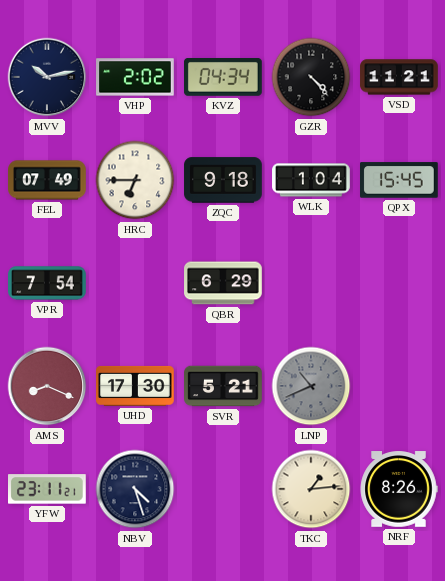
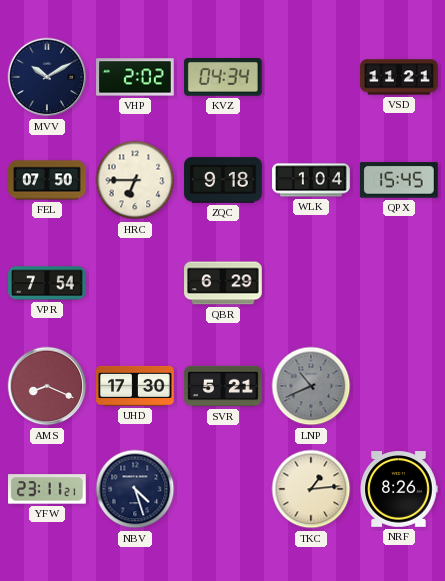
MVV: 10:13 -> 10:10 (47, 77)
GZR: 4:23 -> none (311, 77)
FEL: 07:49 -> 07:50 (47, 180)
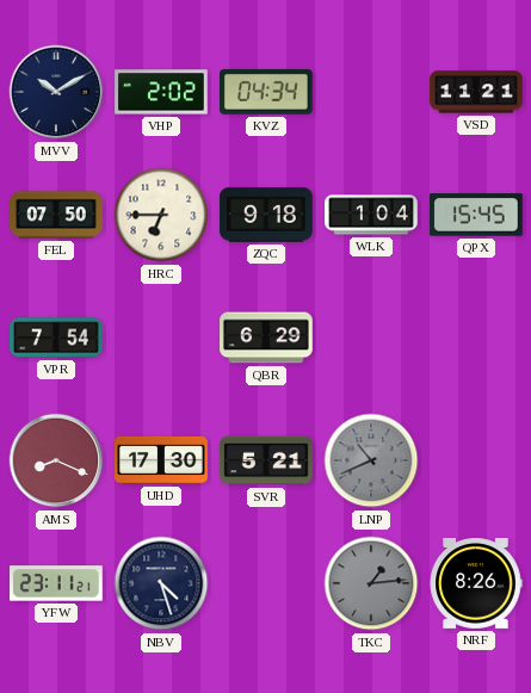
TKC dial: cream -> grey (371, 583)
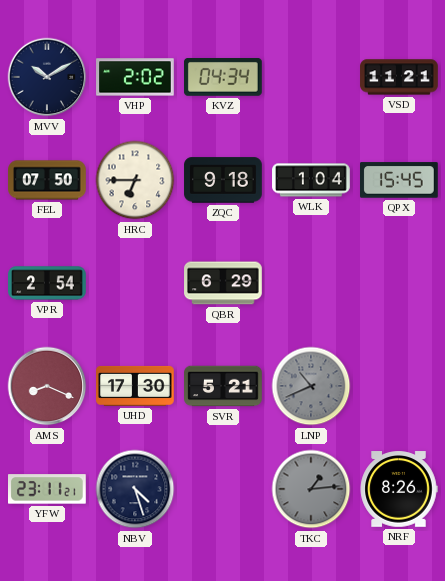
VPR: 7:54 -> 2:54 (47, 283)
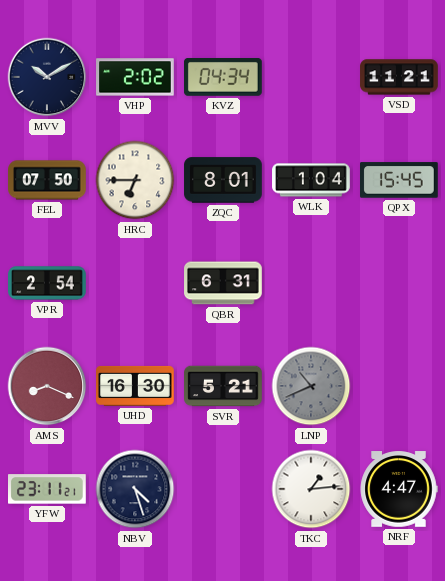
ZQC: 9:18 -> 8:01 (223, 180)
QBR: 6:29 -> 6:31 (223, 283)
UHD: 17:30 -> 16:30 (135, 386)
TKC dial: grey -> white (311, 489)
NRF: 8:26 -> 4:47 (399, 489)
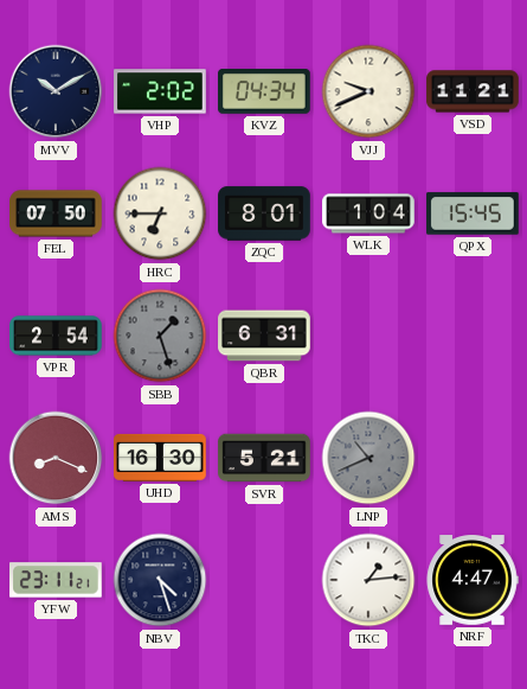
VJJ: none -> 9:41 (368, 91)
SBB: none -> 1:27 (160, 336)
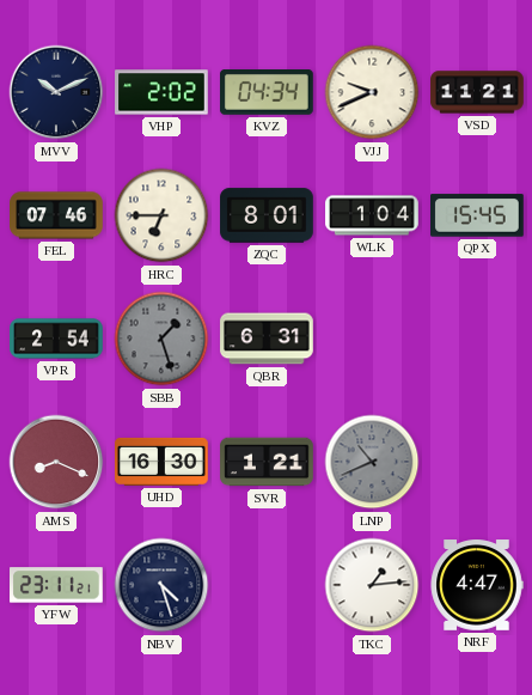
MVV: 10:10 -> 10:11 (56, 92)
FEL: 07:50 -> 07:46 (56, 215)
SVR: 5:21 -> 1:21 (267, 462)
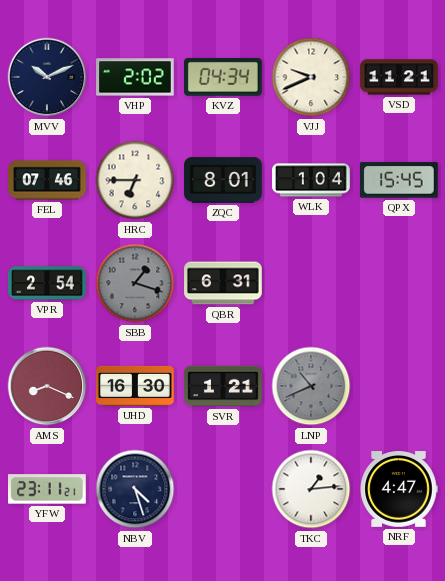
SBB: 1:27 -> 1:18 (135, 283)
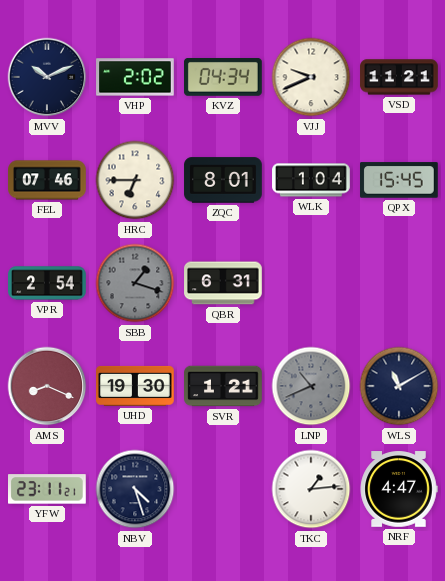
UHD: 16:30 -> 19:30 (135, 386)
WLS: none -> 11:10 (399, 386)
